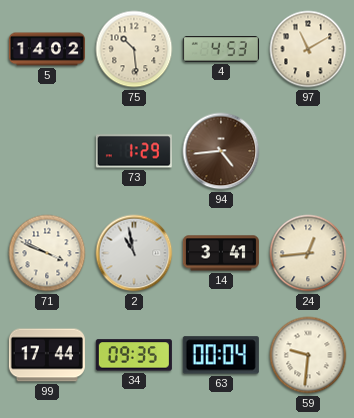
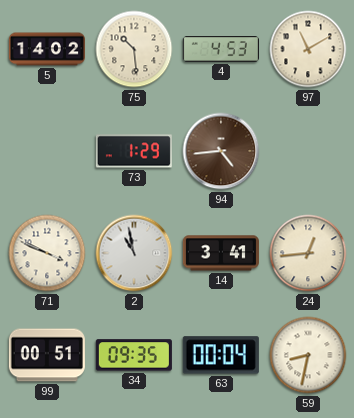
99: 17:44 -> 00:51 (47, 355)
59: 9:31 -> 8:32 (308, 355)
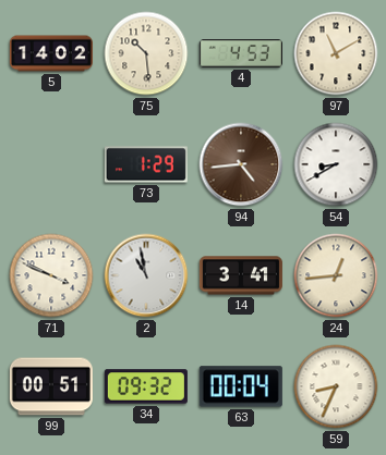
54: none -> 8:40 (336, 164)
34: 09:35 -> 09:32 (146, 386)
59: 8:32 -> 8:34 (336, 386)
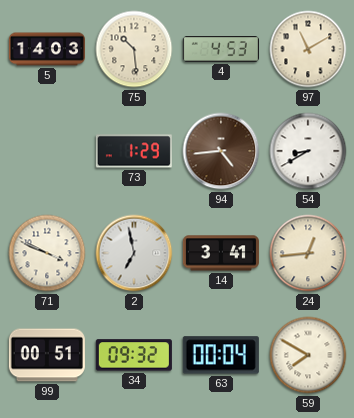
5: 14:02 -> 14:03 (47, 49)
2: 10:58 -> 6:58 (134, 253)
59: 8:34 -> 7:50 (308, 355)
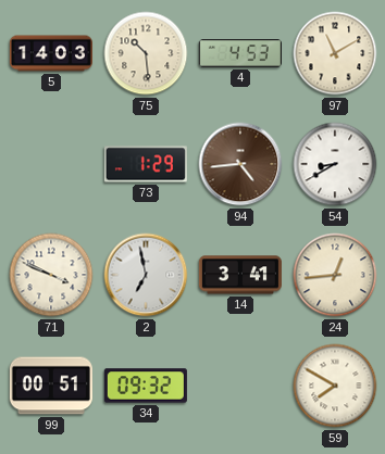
63: 00:04 -> none (221, 355)
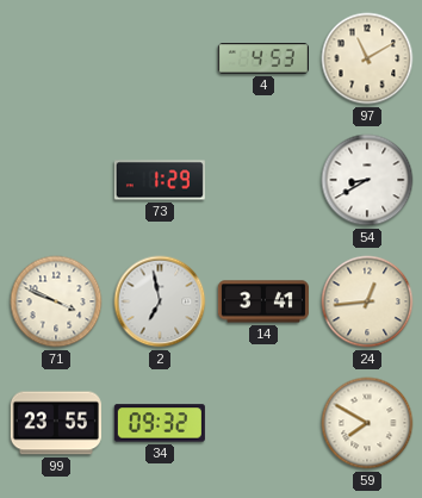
5: 14:03 -> none (51, 53)
75: 10:29 -> none (146, 53)
94: 4:44 -> none (240, 164)
99: 00:51 -> 23:55 (56, 423)
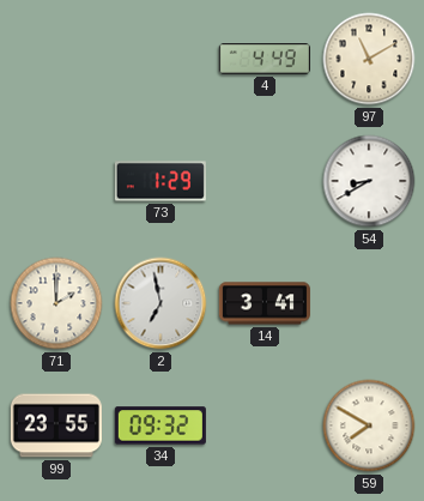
4: 4:53 -> 4:49 (265, 59)
71: 3:49 -> 2:00 (56, 303)
24: 12:44 -> none (367, 301)
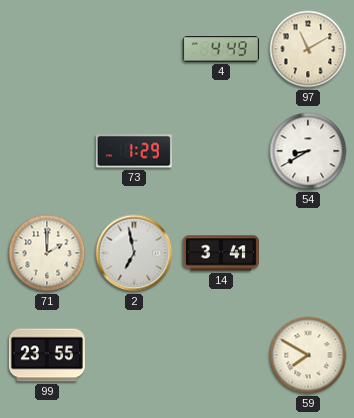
34: 09:32 -> none (160, 425)
